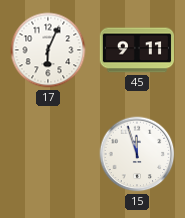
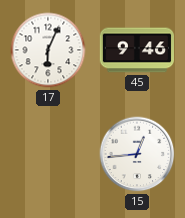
45: 9:11 -> 9:46 (137, 50)
15: 11:57 -> 12:44 (137, 154)
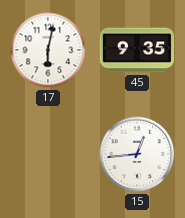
17: 6:04 -> 6:02 (48, 50)
45: 9:46 -> 9:35 (137, 50)
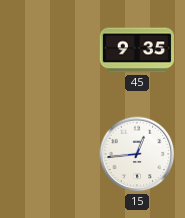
17: 6:02 -> none (48, 50)
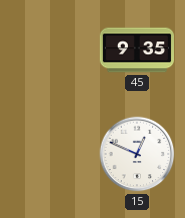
15: 12:44 -> 12:49 (137, 154)
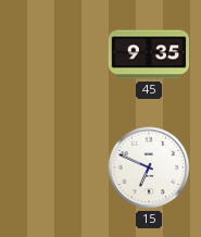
15: 12:49 -> 6:49 (149, 167)
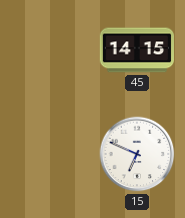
45: 9:35 -> 14:15 (137, 50)
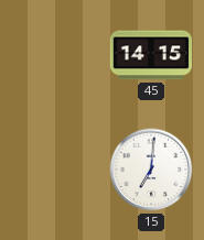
15: 6:49 -> 7:01 (151, 170)
